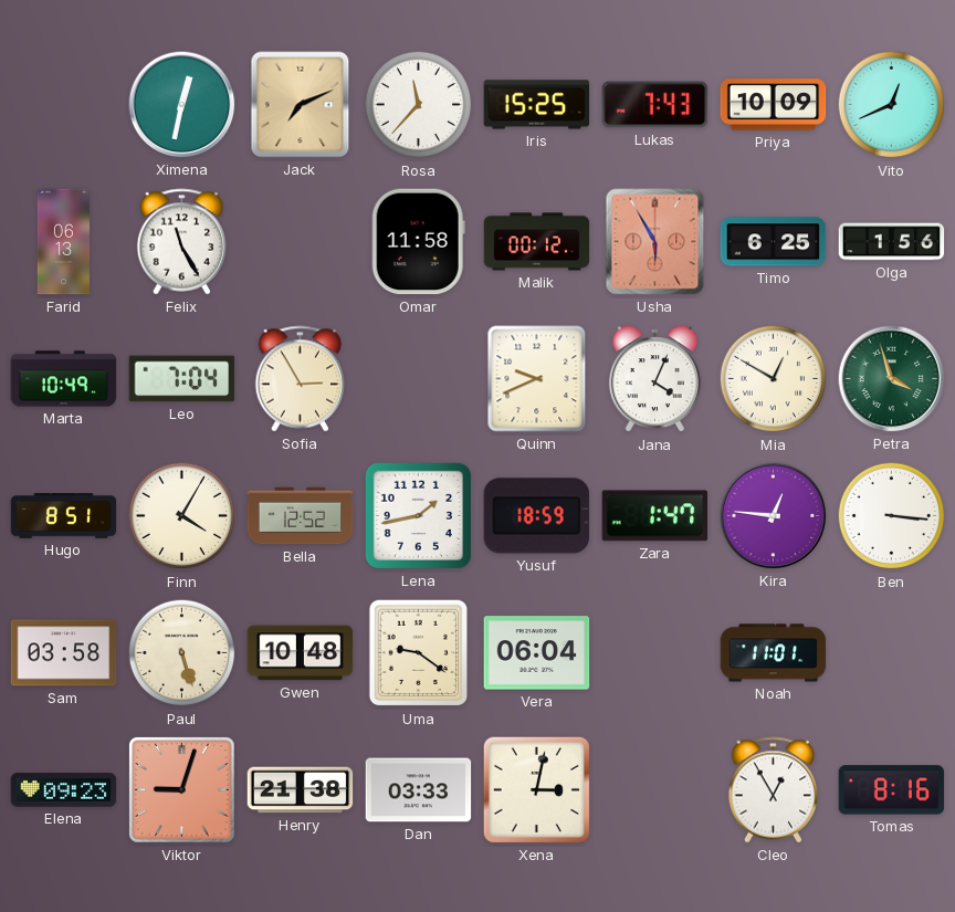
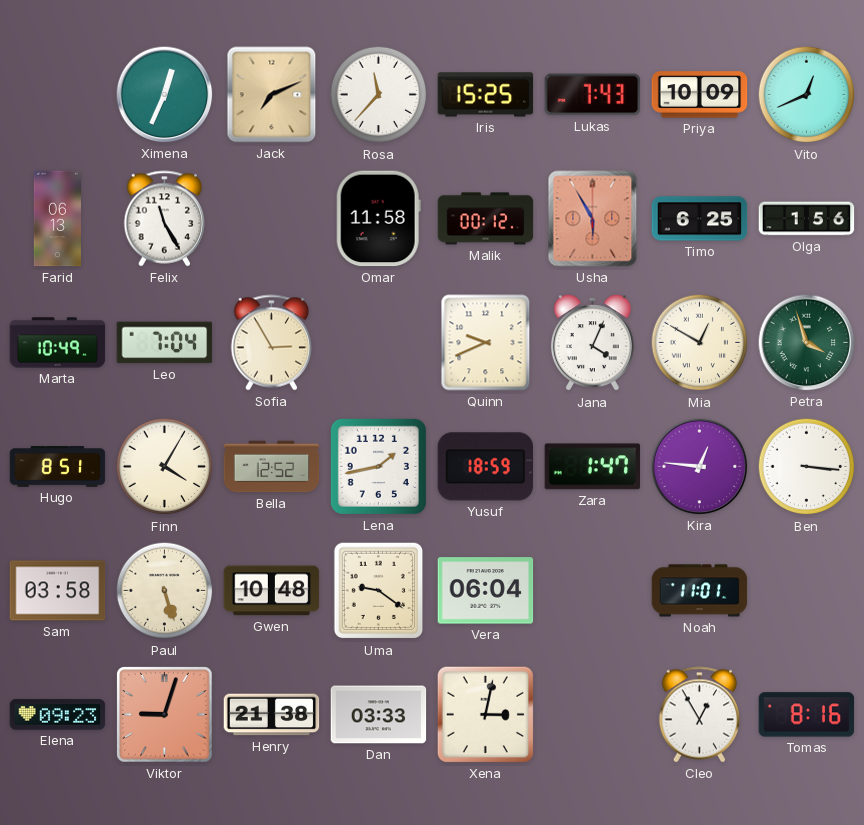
Ximena: 12:32 -> 12:34 (165, 95)
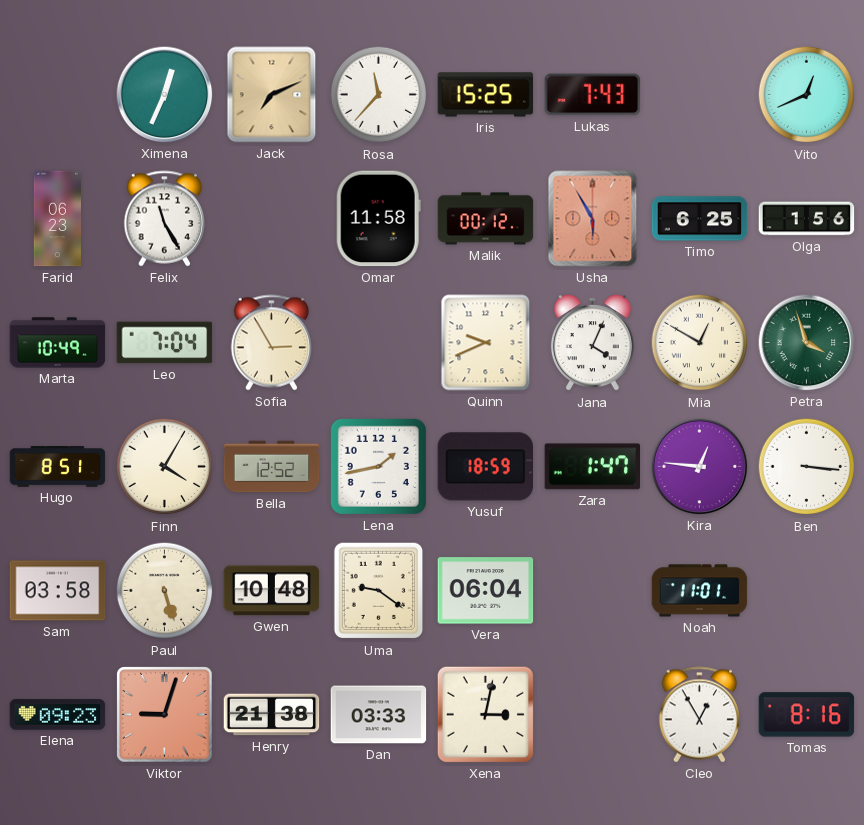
Priya: 10:09 -> none (700, 95)
Farid: 06:13 -> 06:23 (57, 219)
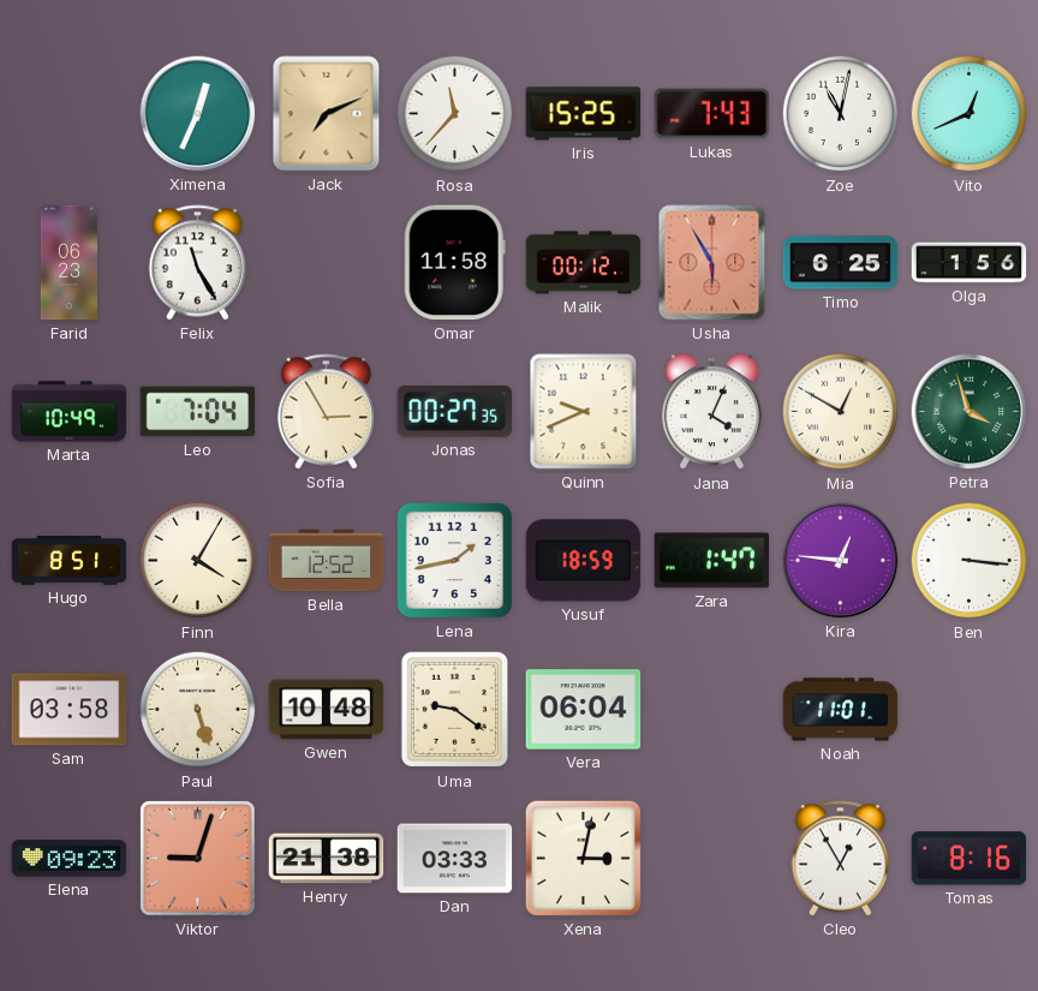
Zoe: none -> 11:02 (841, 114)
Jonas: none -> 00:27 (455, 412)
